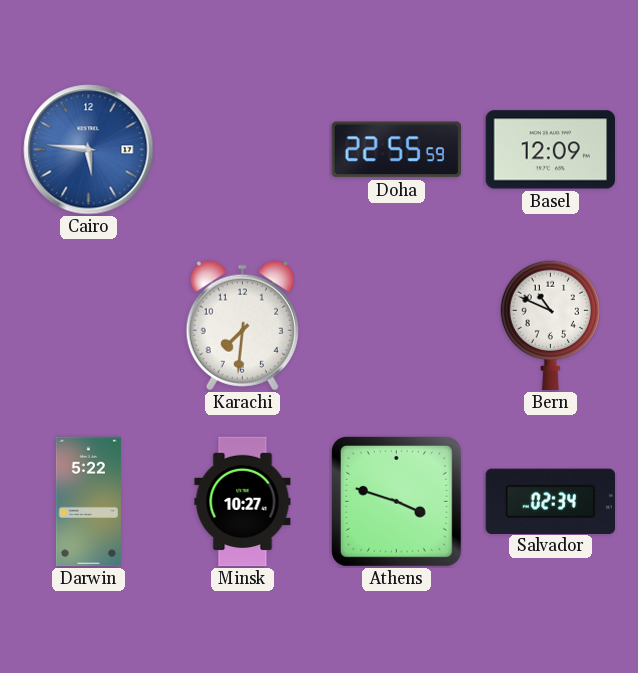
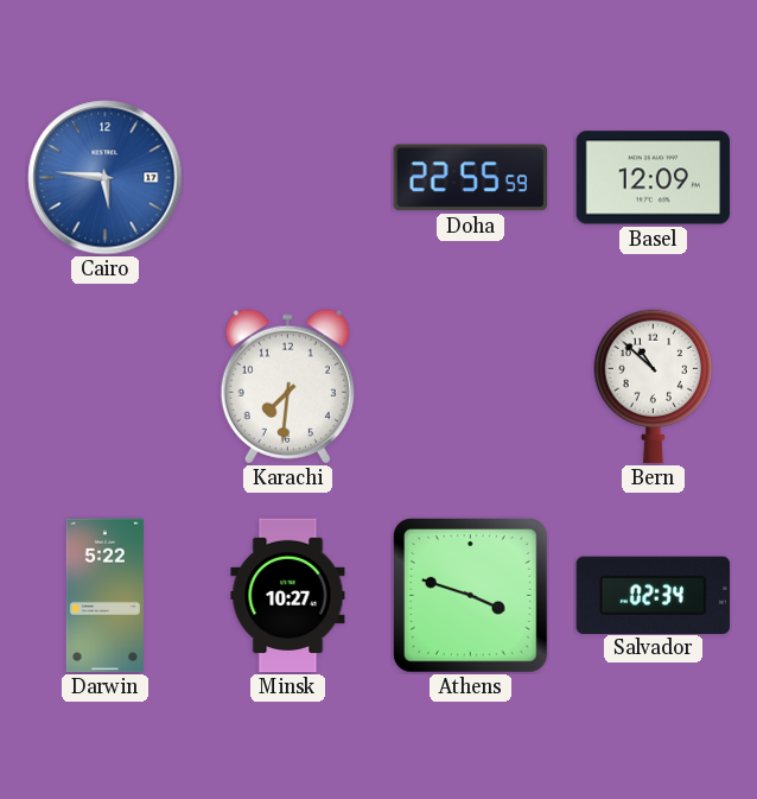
Bern: 10:49 -> 10:52 (653, 387)
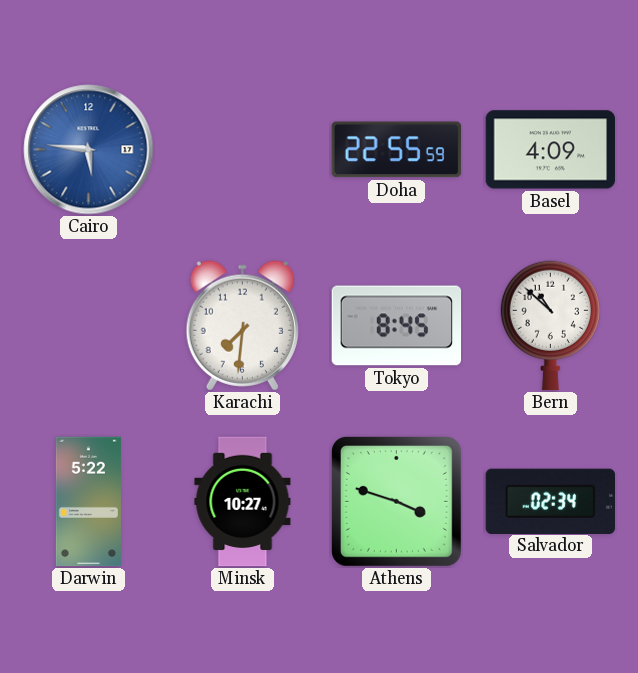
Basel: 12:09 -> 4:09 (551, 150)
Tokyo: none -> 8:45 (397, 326)
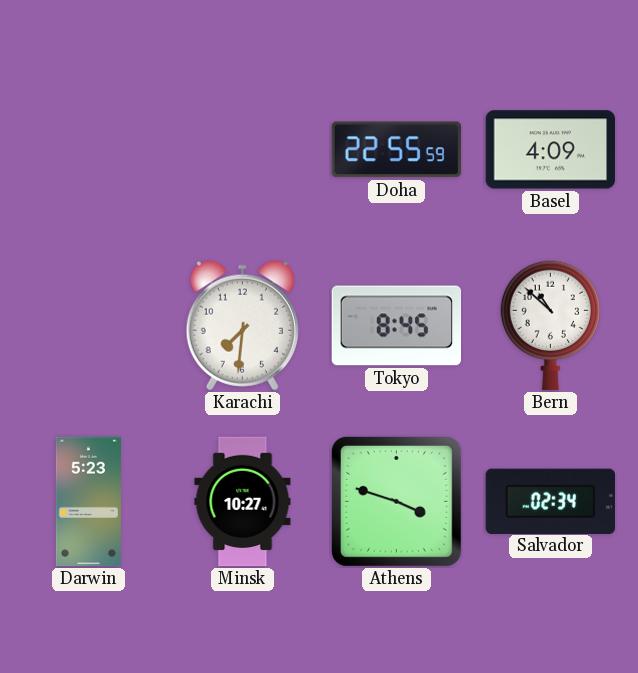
Cairo: 5:46 -> none (89, 150)
Darwin: 5:22 -> 5:23 (88, 502)
